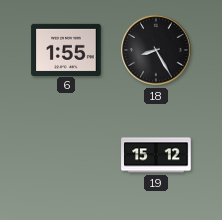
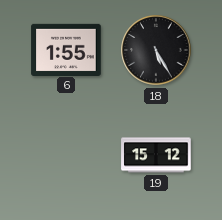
18: 8:25 -> 5:25 (156, 50)
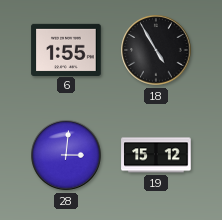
18: 5:25 -> 4:55 (156, 50)
28: none -> 3:01 (66, 155)
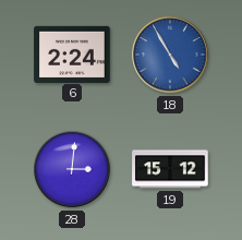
6: 1:55 -> 2:24 (72, 53)
18 dial: black -> blue (170, 55)
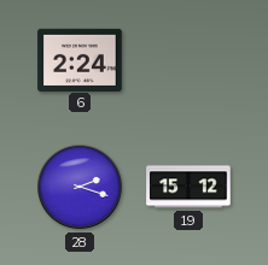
18: 4:55 -> none (170, 55)
28: 3:01 -> 2:18 (80, 187)
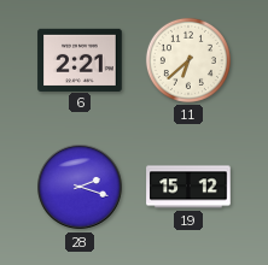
6: 2:24 -> 2:21 (80, 59)
11: none -> 6:38 (188, 60)
